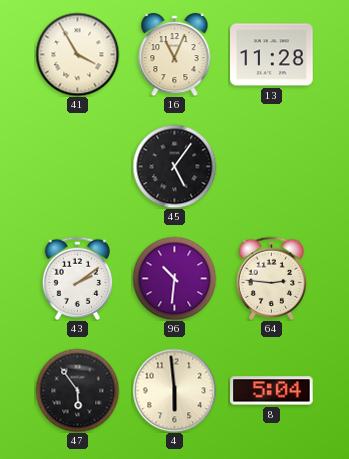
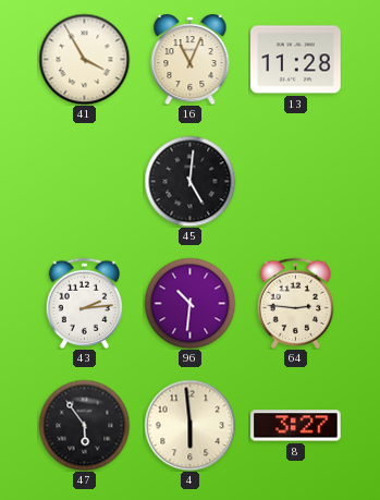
45: 5:06 -> 5:01 (189, 181)
43: 2:09 -> 2:14 (85, 303)
8: 5:04 -> 3:27 (296, 426)
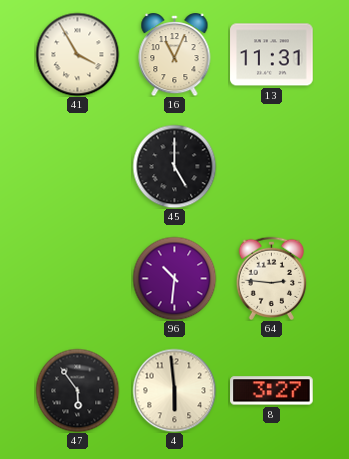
13: 11:28 -> 11:31 (272, 55)
45: 5:01 -> 5:00 (174, 166)
43: 2:14 -> none (85, 303)
